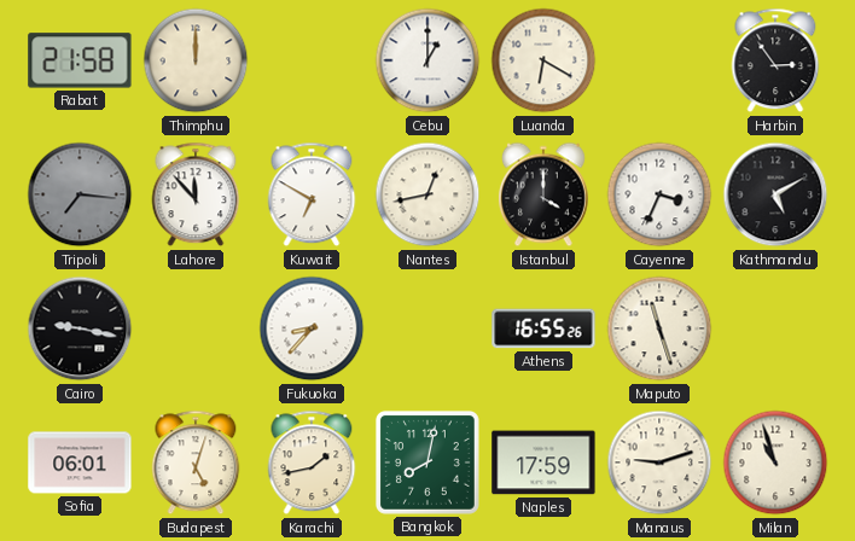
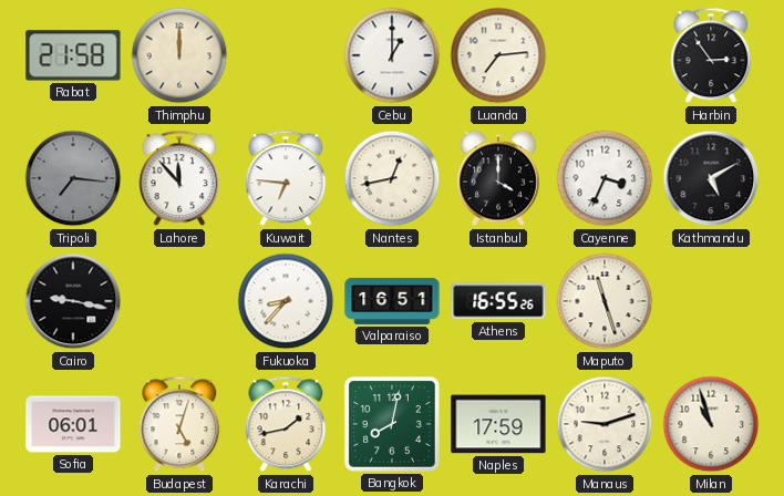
Luanda: 6:20 -> 7:14 (498, 55)
Kuwait: 6:50 -> 6:46 (286, 178)
Valparaiso: none -> 16:51 (392, 301)
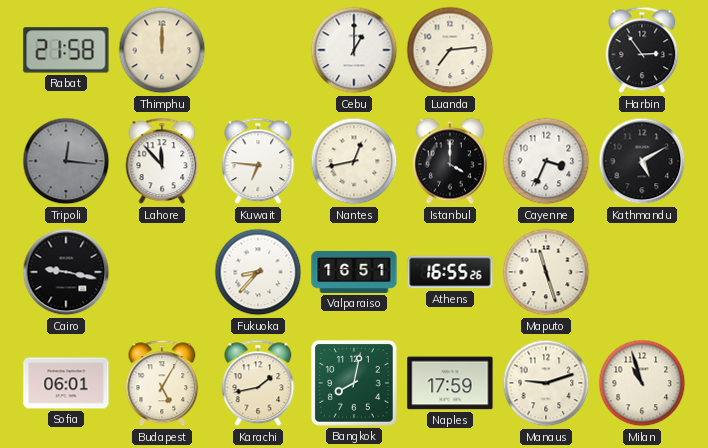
Tripoli: 7:16 -> 12:16 (66, 161)
Budapest: 5:03 -> 5:05 (162, 383)
